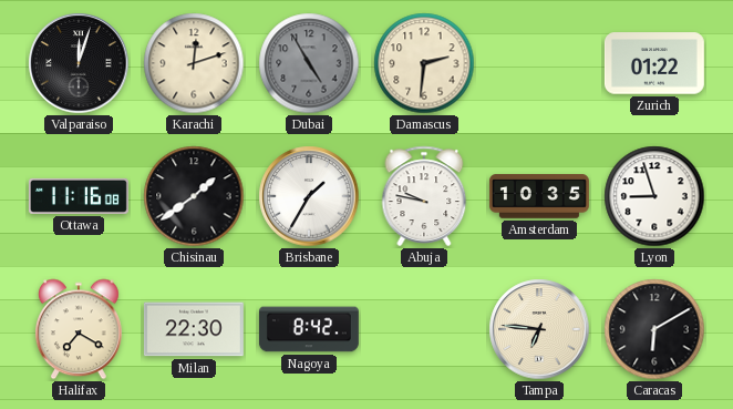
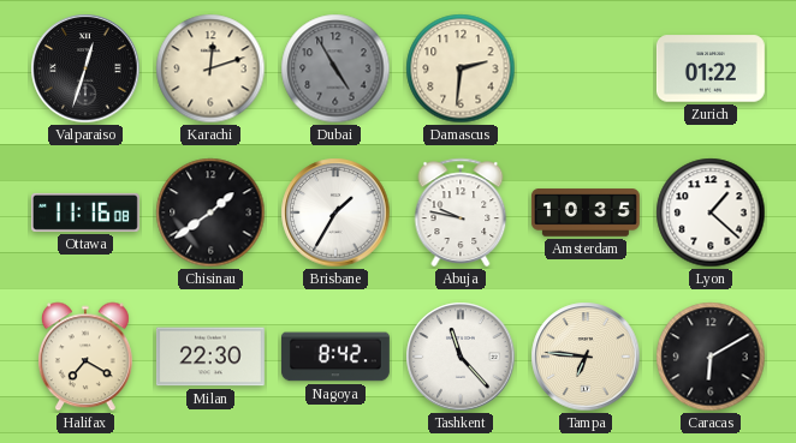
Valparaiso: 12:03 -> 12:33 (85, 68)
Lyon: 8:57 -> 1:22 (711, 212)
Tashkent: none -> 11:23 (461, 357)
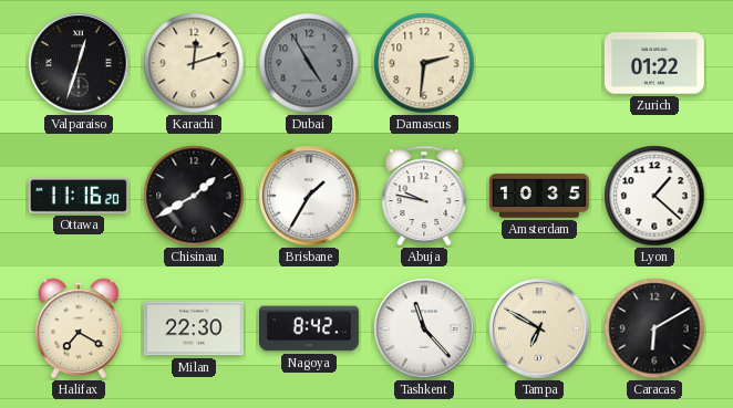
Ottawa: 11:16:08 -> 11:16:20 (79, 196)
Chisinau: 1:39 -> 1:40 (194, 196)
Tampa: 6:46 -> 6:50 (539, 328)
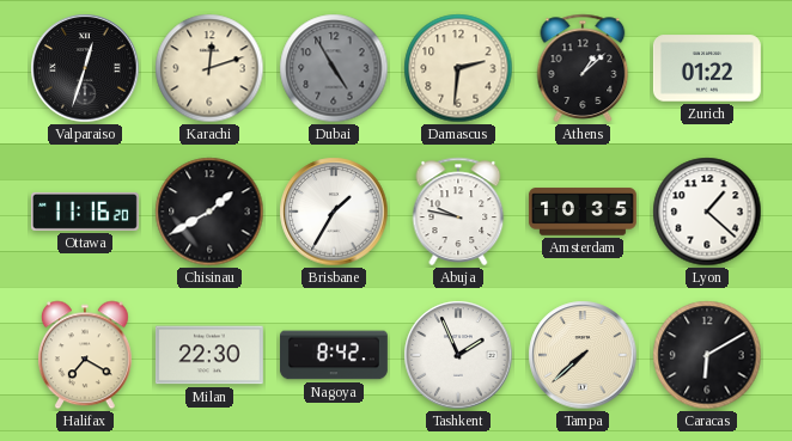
Athens: none -> 1:08 (583, 68)
Tashkent: 11:23 -> 1:56 (458, 355)
Tampa: 6:50 -> 7:38 (583, 355)
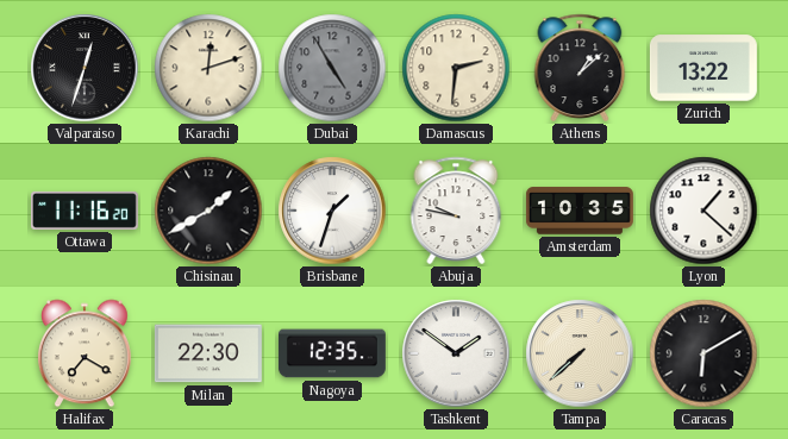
Zurich: 01:22 -> 13:22 (703, 68)
Brisbane: 1:35 -> 1:33 (332, 211)
Nagoya: 8:42 -> 12:35 (332, 353)
Tashkent: 1:56 -> 1:51 (456, 353)
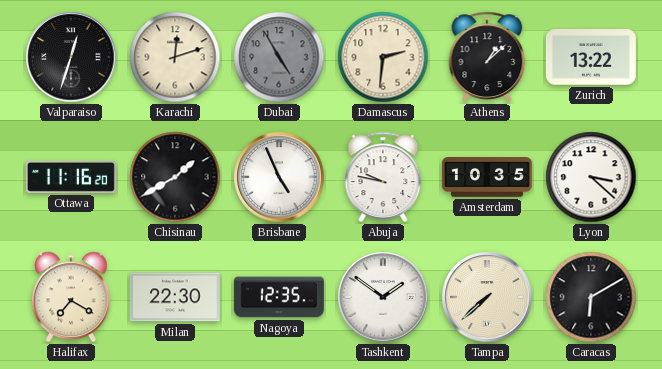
Brisbane: 1:33 -> 4:56 (279, 177)
Lyon: 1:22 -> 3:22 (591, 177)
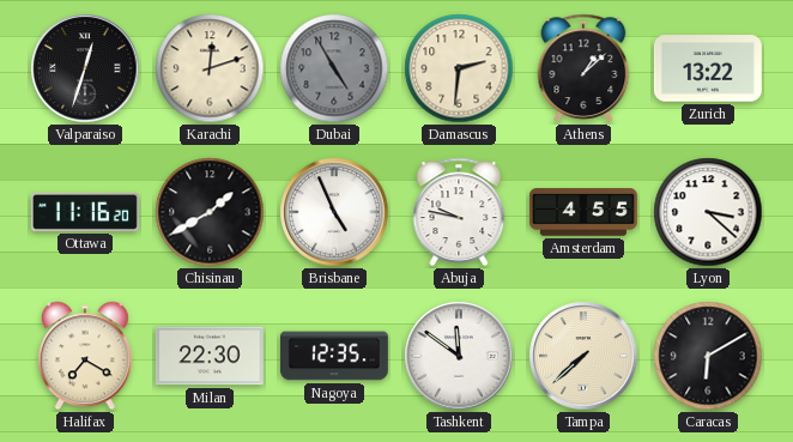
Amsterdam: 10:35 -> 4:55 (583, 212)
Tashkent: 1:51 -> 11:51 (459, 356)
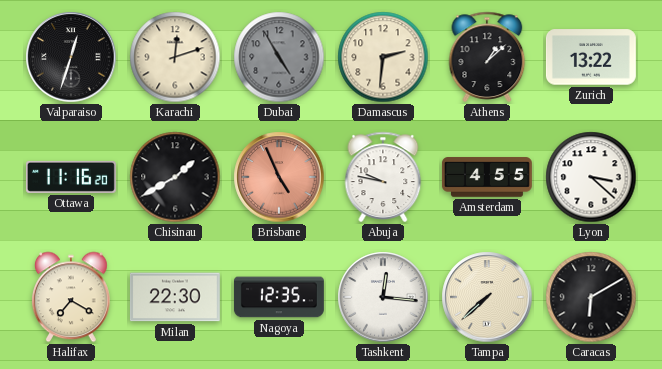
Brisbane dial: white -> salmon (279, 177)
Tashkent: 11:51 -> 12:16 (383, 297)
